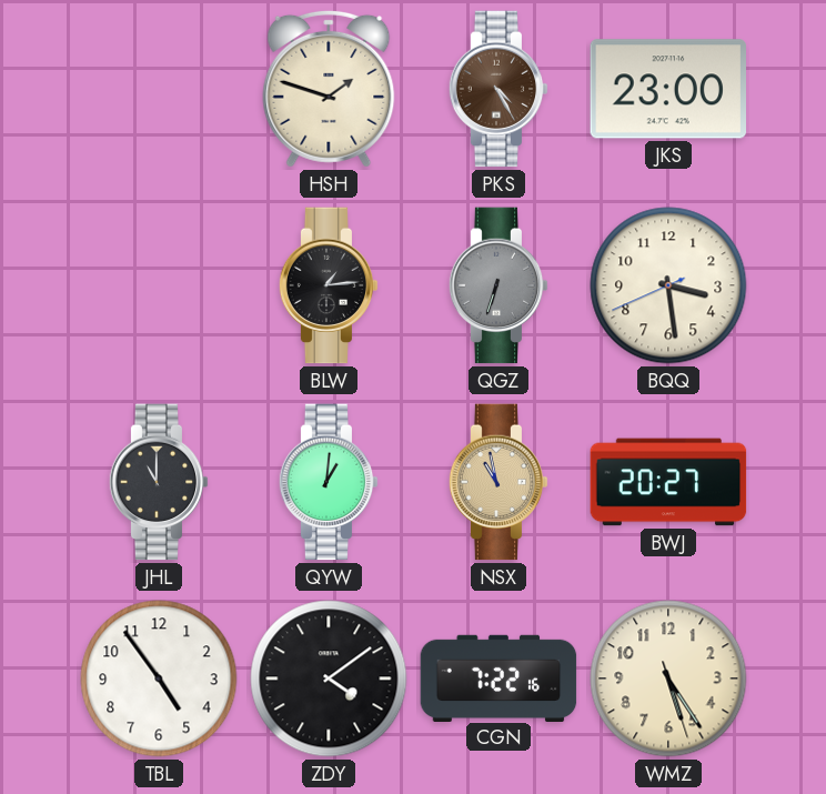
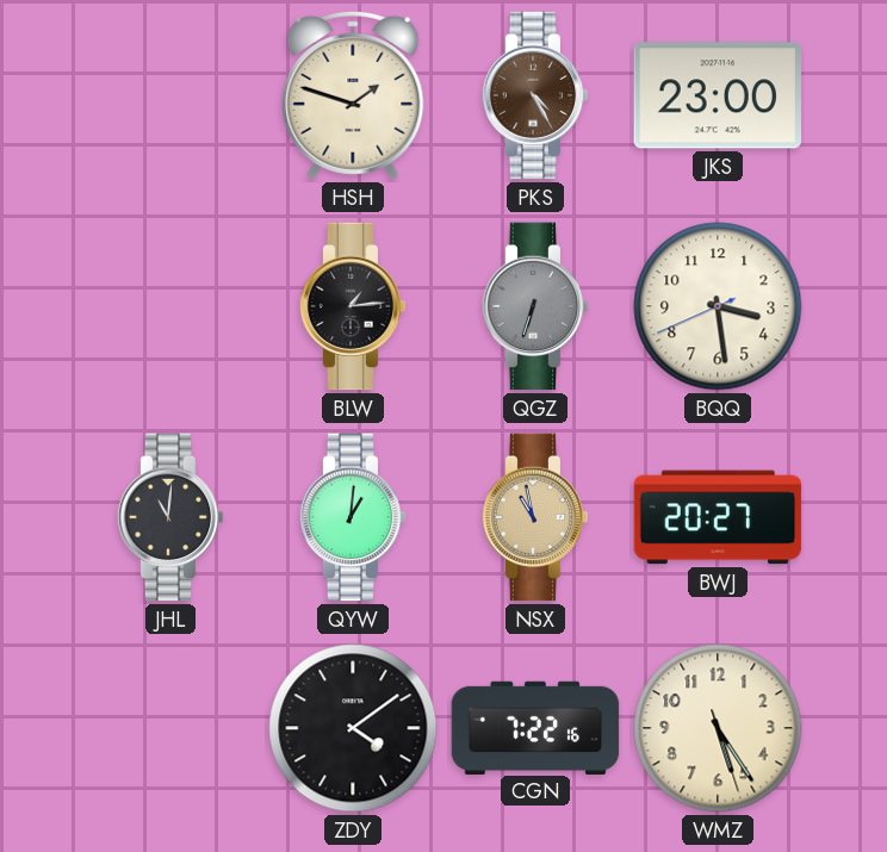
JHL: 11:00 -> 11:01 (170, 517)
TBL: 4:54 -> none (159, 679)
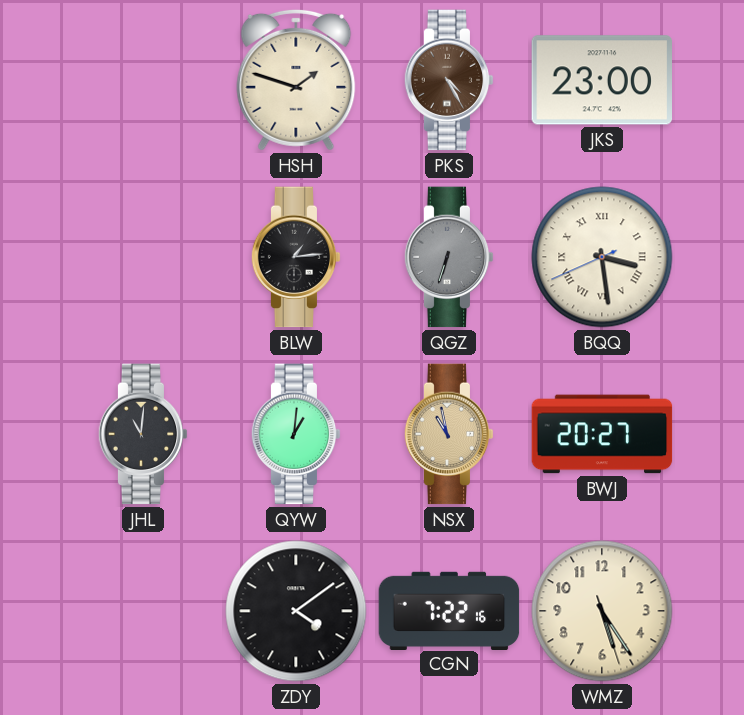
BQQ numerals: Arabic -> Roman (602, 257)
